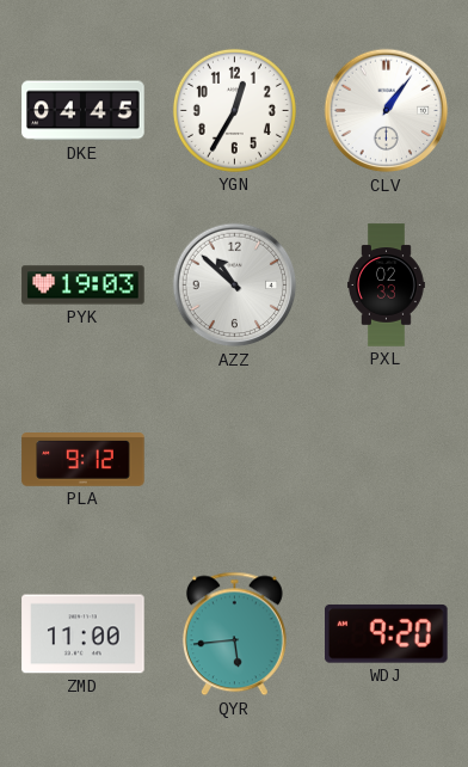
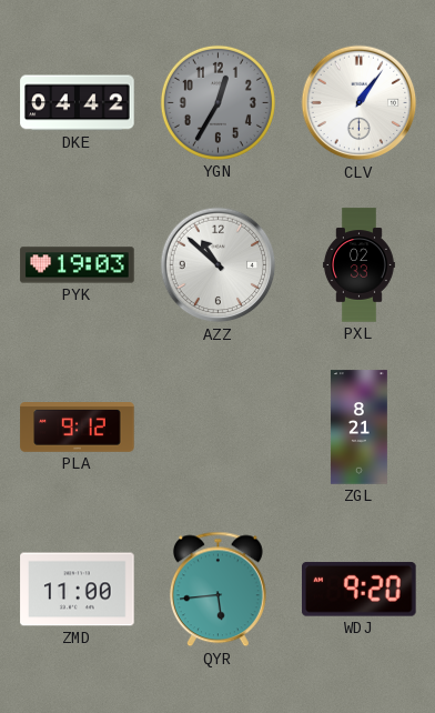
DKE: 04:45 -> 04:42 (78, 103)
YGN dial: white -> grey (217, 102)
ZGL: none -> 8:21 (358, 428)
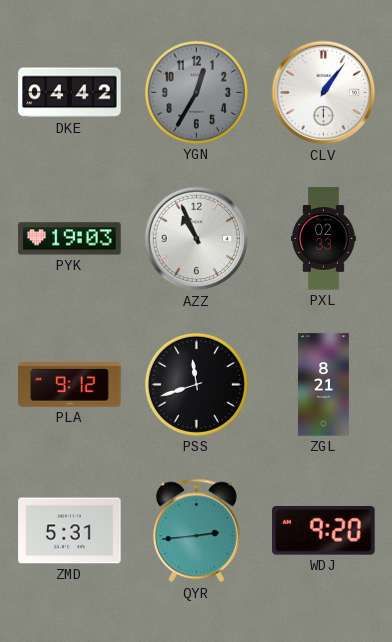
AZZ: 10:52 -> 10:56 (197, 239)
PSS: none -> 11:42 (196, 384)
ZMD: 11:00 -> 5:31 (70, 531)
QYR: 5:44 -> 2:44 (196, 531)
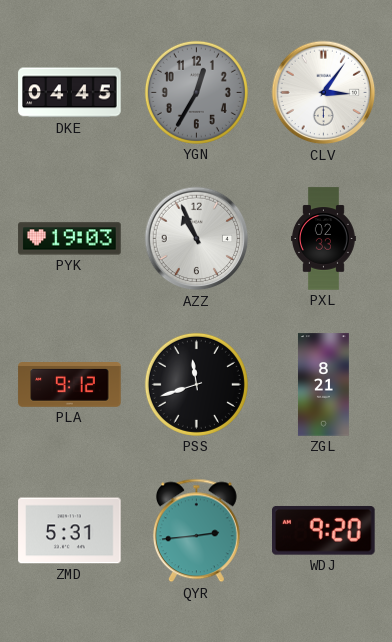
DKE: 04:42 -> 04:45 (70, 93)
CLV: 1:06 -> 3:06 (324, 93)
